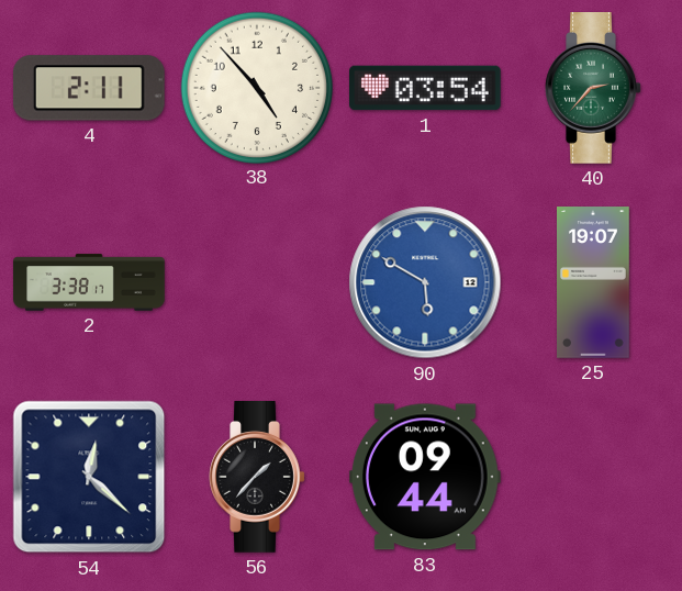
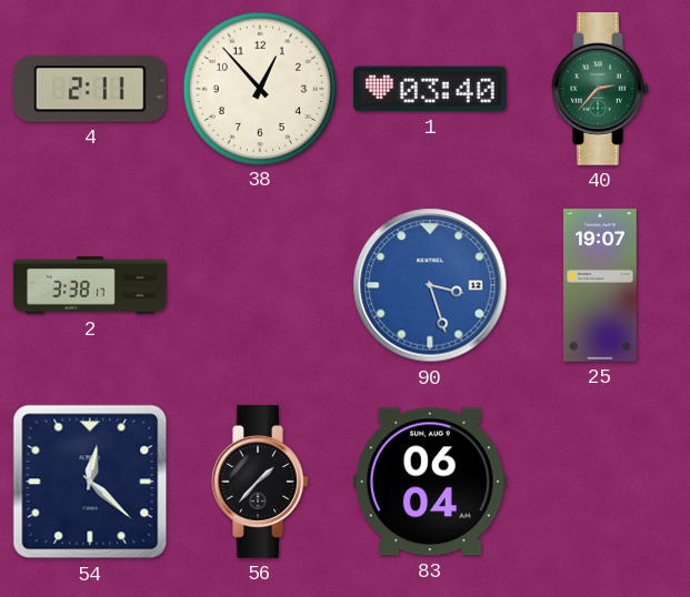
38: 4:53 -> 12:53 (259, 88)
1: 03:54 -> 03:40 (431, 89)
90: 5:50 -> 3:27 (430, 285)
83: 09:44 -> 06:04 (430, 482)
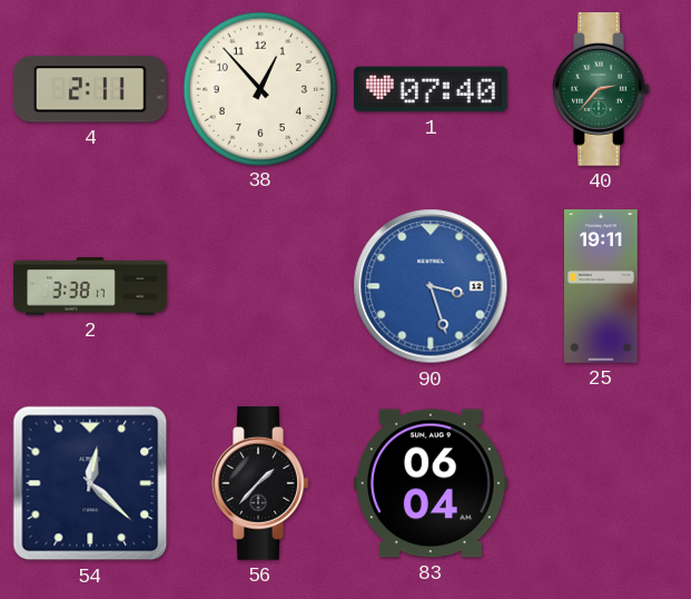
1: 03:40 -> 07:40 (432, 89)
25: 19:07 -> 19:11 (602, 286)
